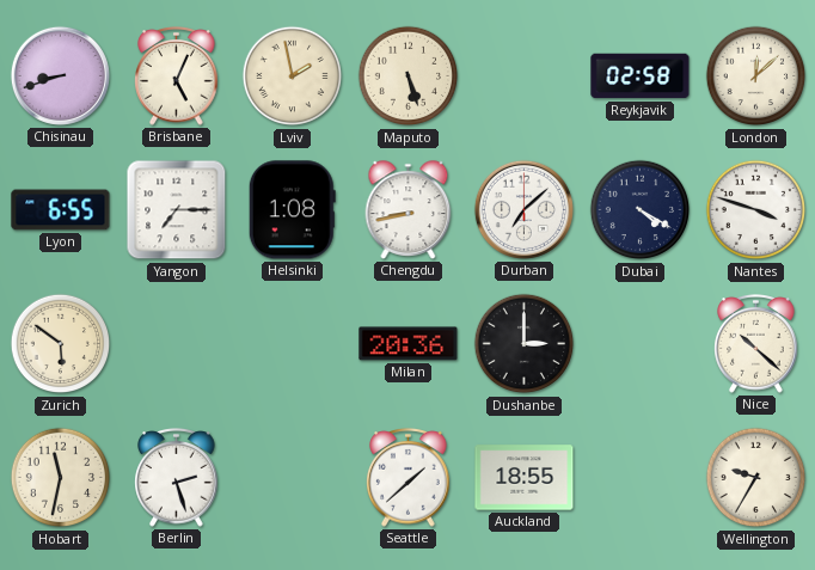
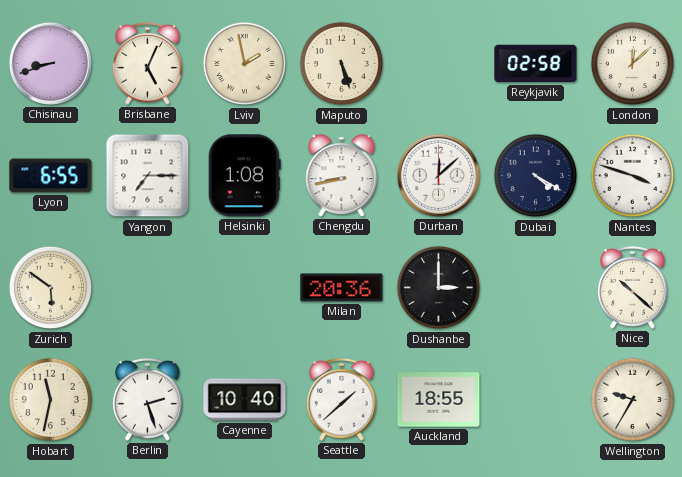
Durban: 7:08 -> 12:08 (438, 175)
Cayenne: none -> 10:40 (245, 400)
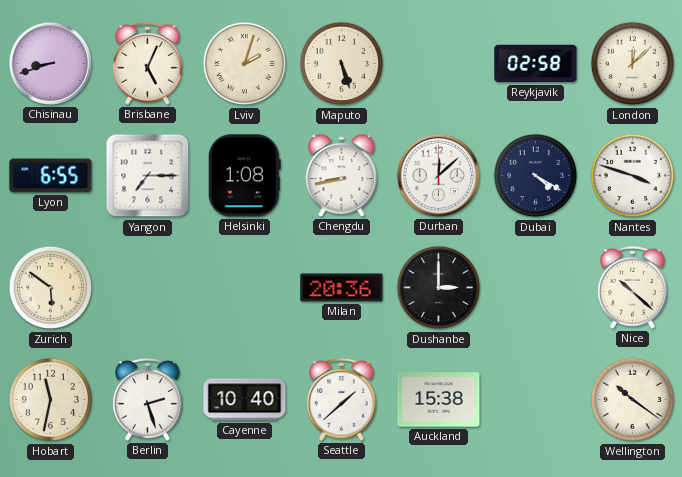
Lviv: 1:58 -> 2:03 (245, 64)
Auckland: 18:55 -> 15:38 (439, 400)
Wellington: 9:35 -> 10:21 (633, 400)
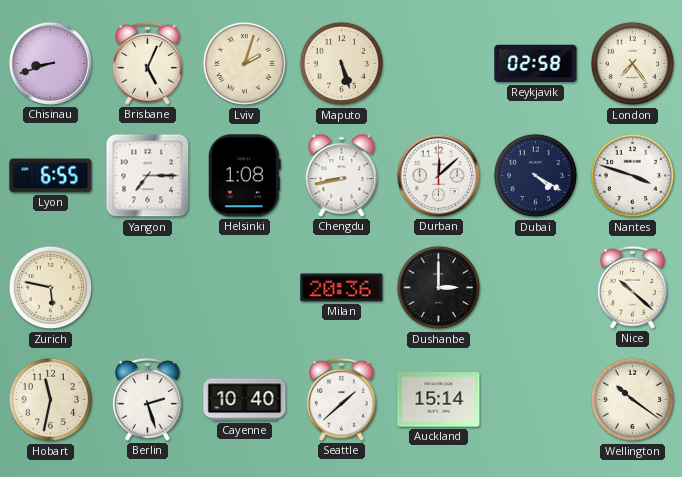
London: 12:08 -> 7:24 (633, 64)
Zurich: 5:51 -> 5:47 (51, 288)
Auckland: 15:38 -> 15:14 (439, 400)
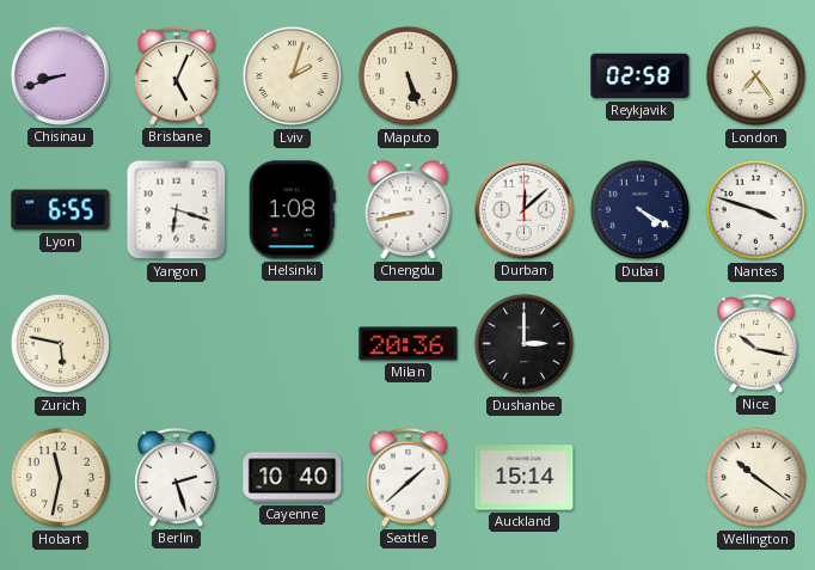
Yangon: 7:15 -> 6:18 (177, 210)
Nice: 10:22 -> 10:17 (756, 344)
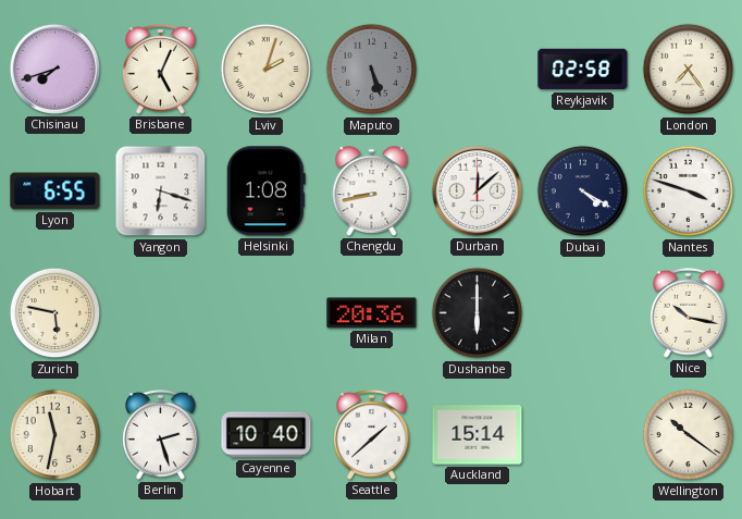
Chisinau: 8:42 -> 7:42 (54, 69)
Maputo dial: cream -> grey (372, 70)
Dushanbe: 3:00 -> 6:00 (478, 313)
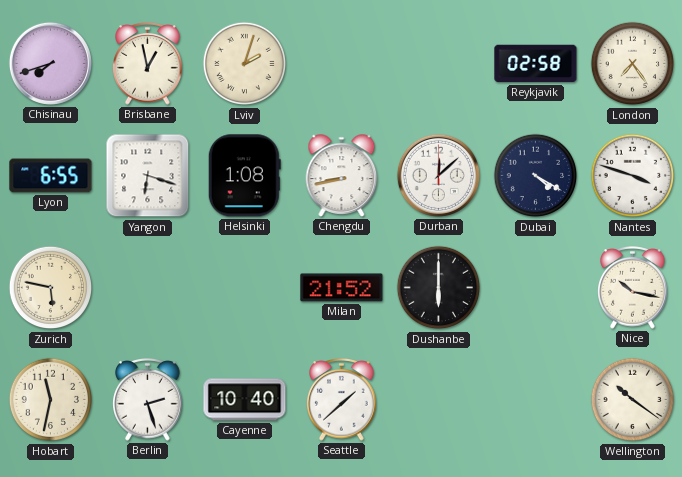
Brisbane: 5:04 -> 12:58 (148, 64)
Maputo: 5:27 -> none (372, 70)
Milan: 20:36 -> 21:52 (342, 288)
Auckland: 15:14 -> none (478, 435)
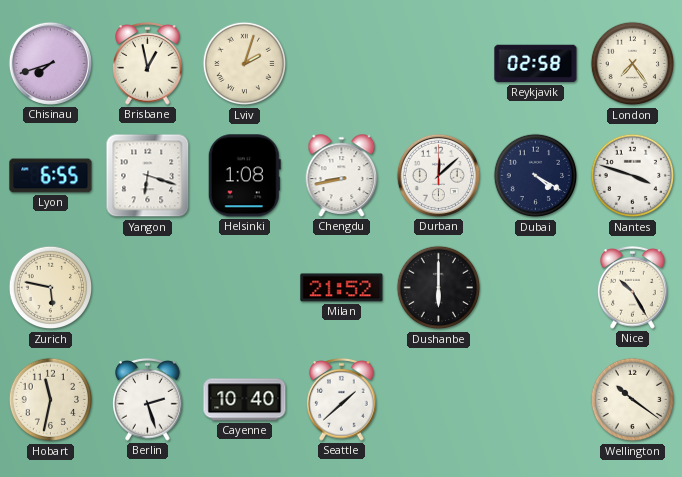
Nice: 10:17 -> 10:25 (633, 288)
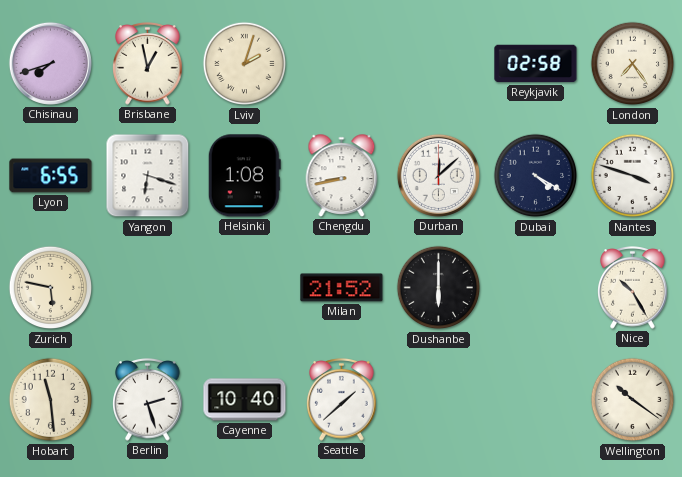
Hobart: 11:32 -> 11:29 (51, 400)
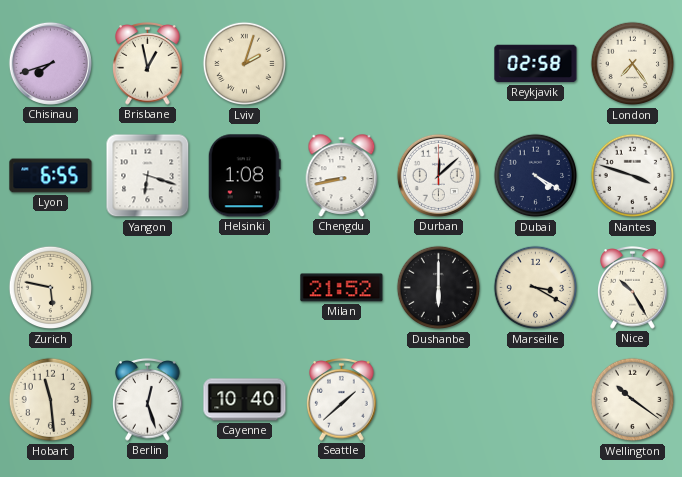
Marseille: none -> 3:20 (536, 288)
Berlin: 2:27 -> 12:27 (148, 400)
